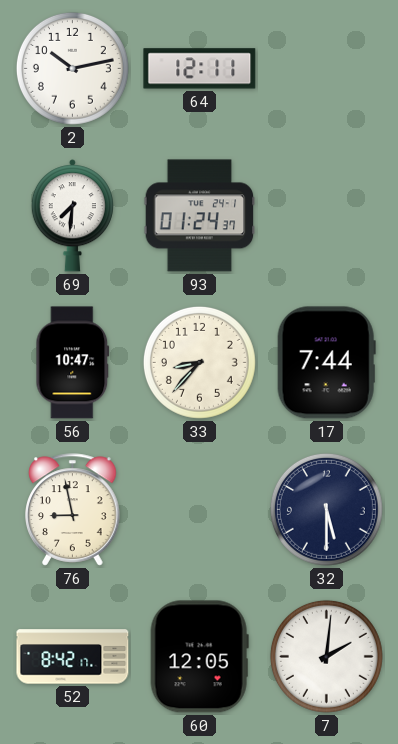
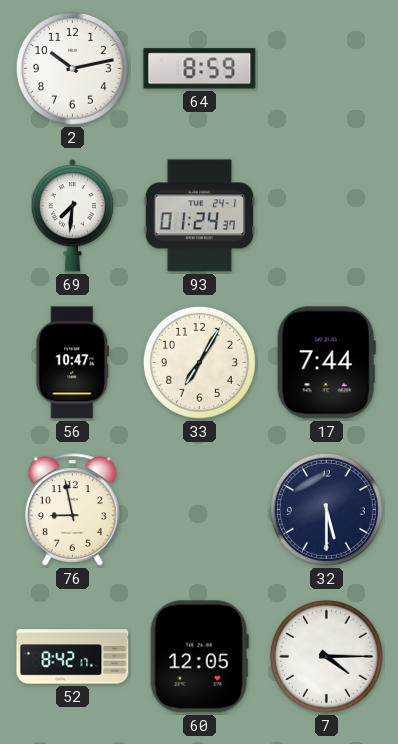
64: 12:11 -> 8:59 (200, 69)
33: 8:37 -> 7:05 (199, 362)
7: 2:01 -> 4:15 (326, 656)
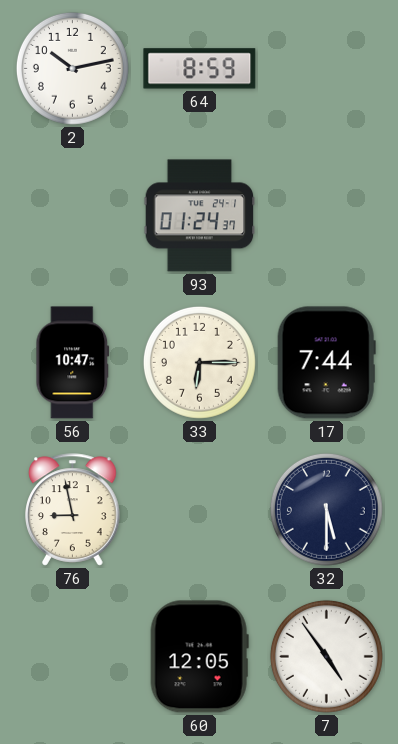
69: 7:31 -> none (72, 216)
33: 7:05 -> 6:15 (199, 362)
52: 8:42 -> none (73, 657)
7: 4:15 -> 4:54 (326, 656)
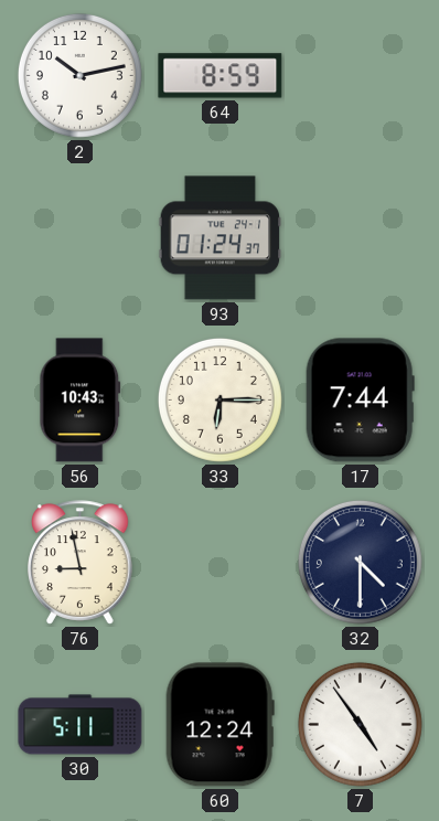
56: 10:47 -> 10:43 (81, 401)
32: 5:30 -> 4:30 (360, 562)
30: none -> 5:11 (81, 725)
60: 12:05 -> 12:24 (219, 725)
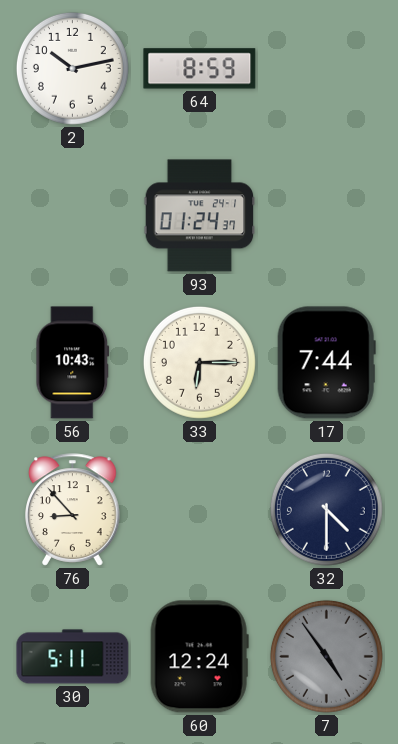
76: 8:58 -> 8:53 (73, 510)
7 dial: white -> grey (326, 656)
